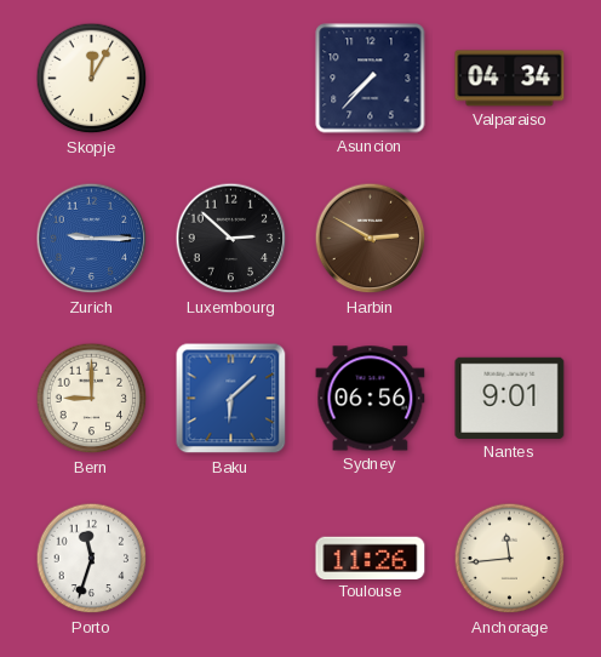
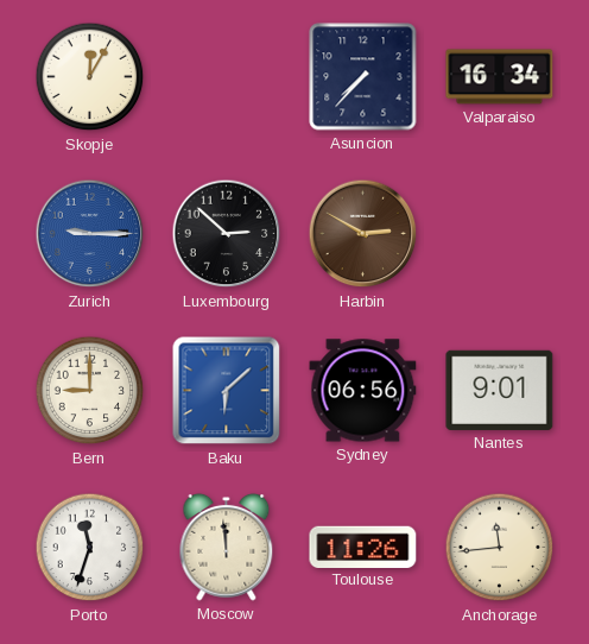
Valparaiso: 04:34 -> 16:34 (500, 77)
Moscow: none -> 11:59 (227, 547)
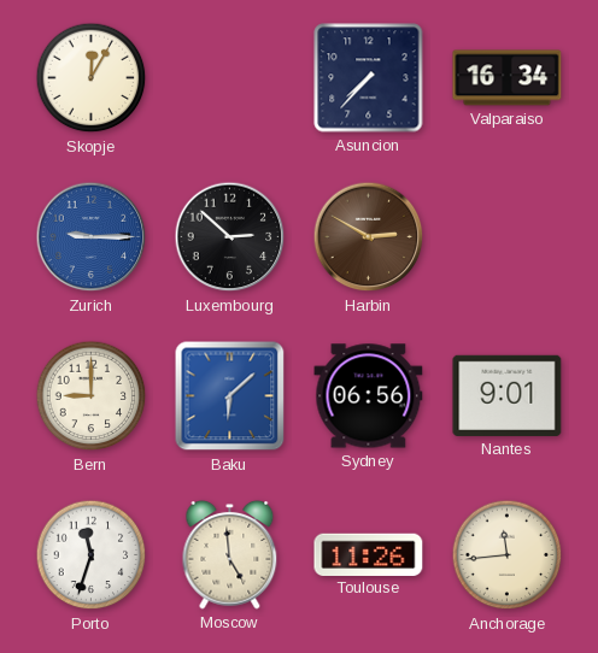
Moscow: 11:59 -> 4:59 (230, 554)
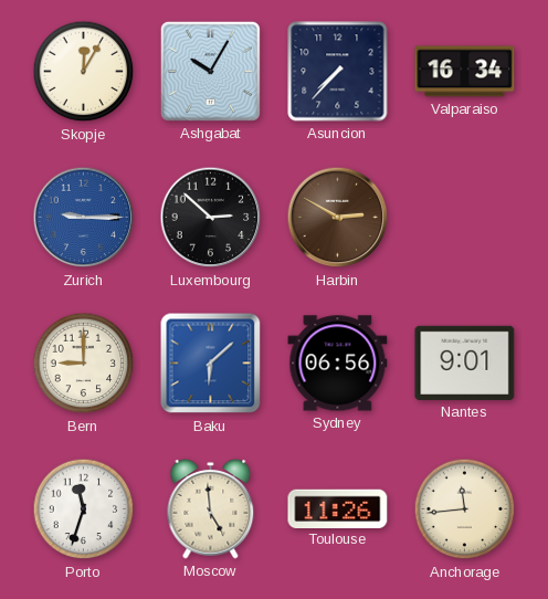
Ashgabat: none -> 10:05 (210, 71)
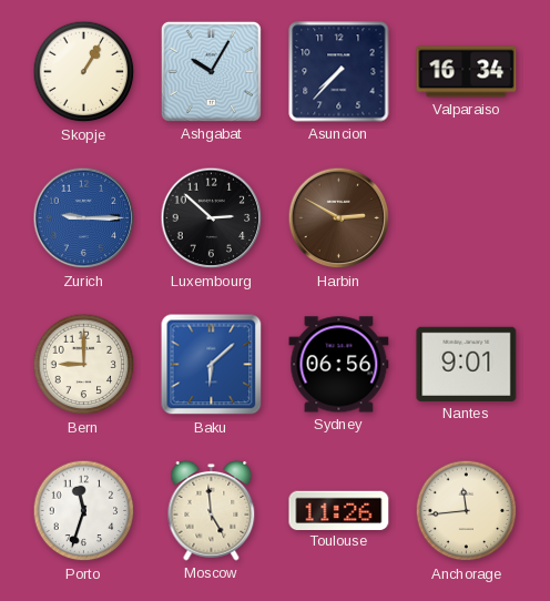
Skopje: 12:05 -> 1:05 (84, 72)
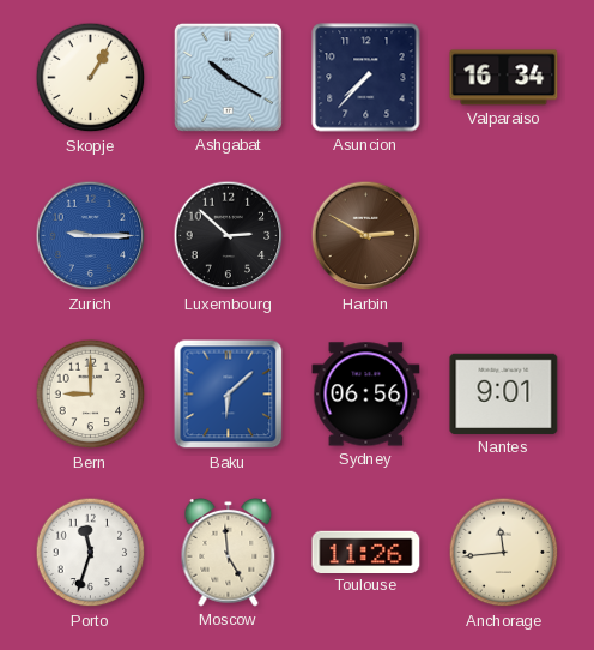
Ashgabat: 10:05 -> 10:20 (228, 77)
